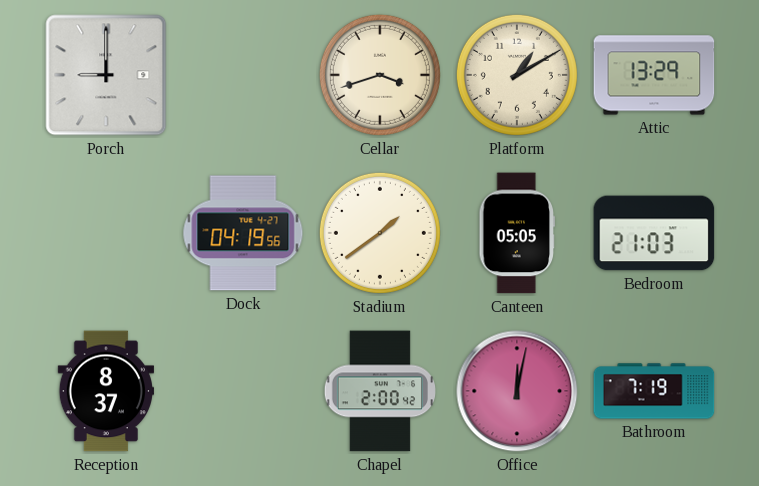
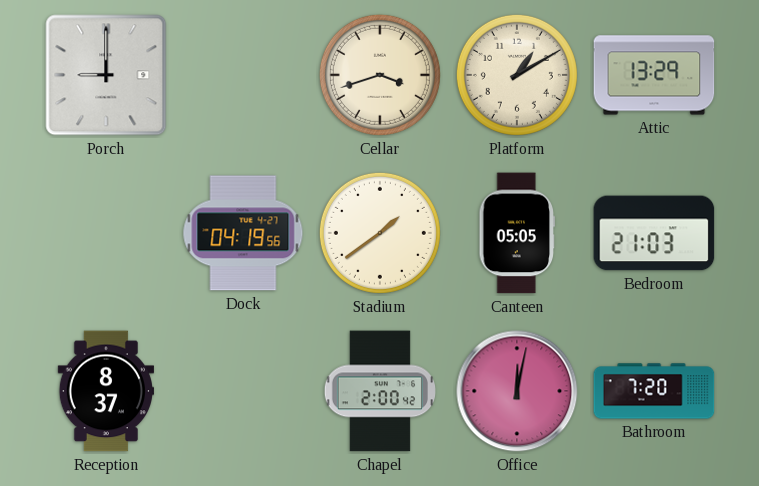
Bathroom: 7:19 -> 7:20 (654, 391)
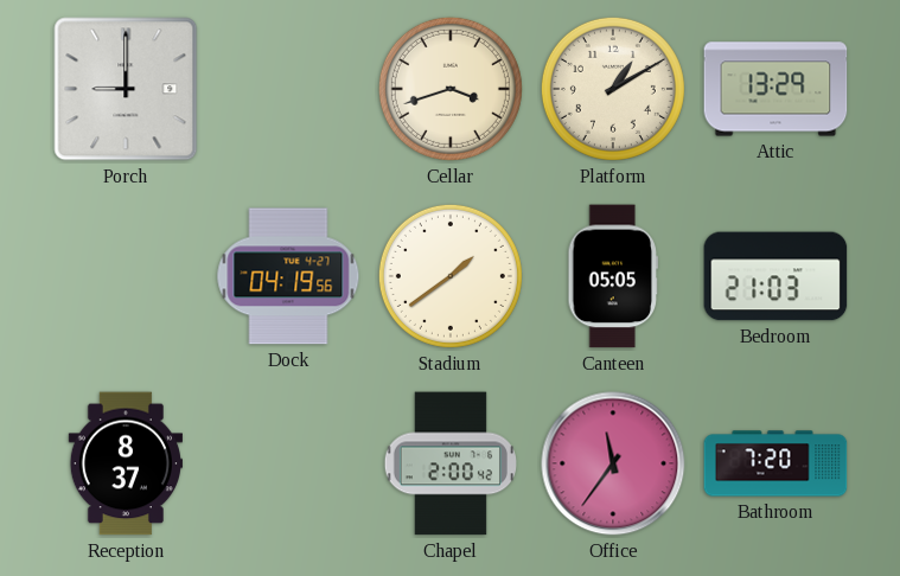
Office: 12:02 -> 11:36 (613, 463)
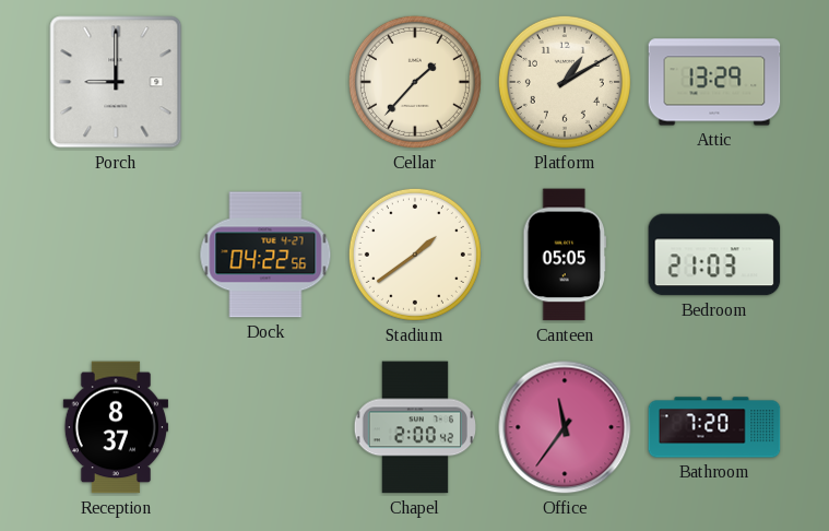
Cellar: 3:42 -> 1:37 (415, 82)
Dock: 04:19 -> 04:22 (265, 255)
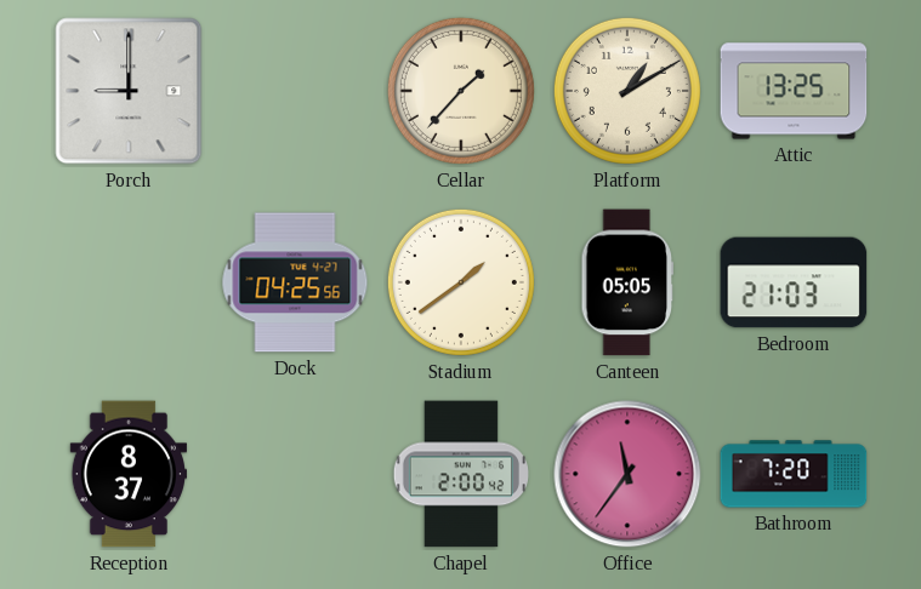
Attic: 13:29 -> 13:25 (794, 91)
Dock: 04:22 -> 04:25 (295, 282)
